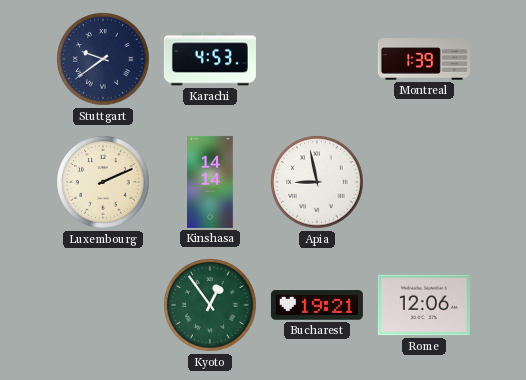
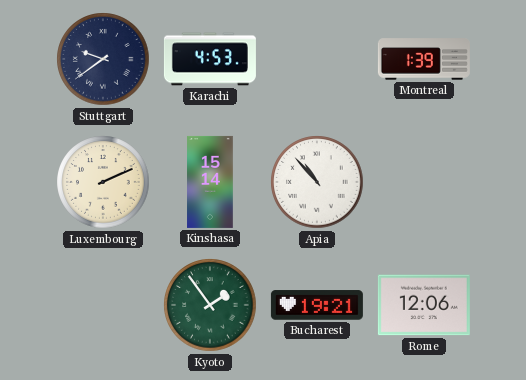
Kinshasa: 14:14 -> 15:14 (210, 182)
Apia: 8:58 -> 10:53 (317, 182)
Kyoto: 12:54 -> 1:54 (210, 305)
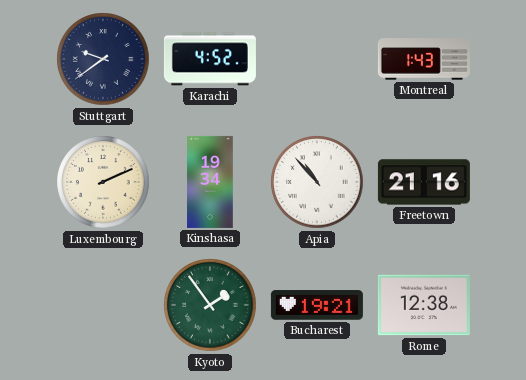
Karachi: 4:53 -> 4:52 (210, 59)
Montreal: 1:39 -> 1:43 (424, 59)
Kinshasa: 15:14 -> 19:34 (210, 182)
Freetown: none -> 21:16 (424, 182)
Rome: 12:06 -> 12:38 (424, 305)
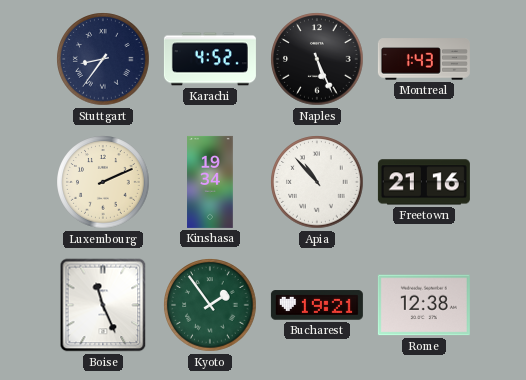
Stuttgart: 9:39 -> 8:36 (103, 59)
Naples: none -> 5:26 (317, 59)
Boise: none -> 11:26 (103, 305)
